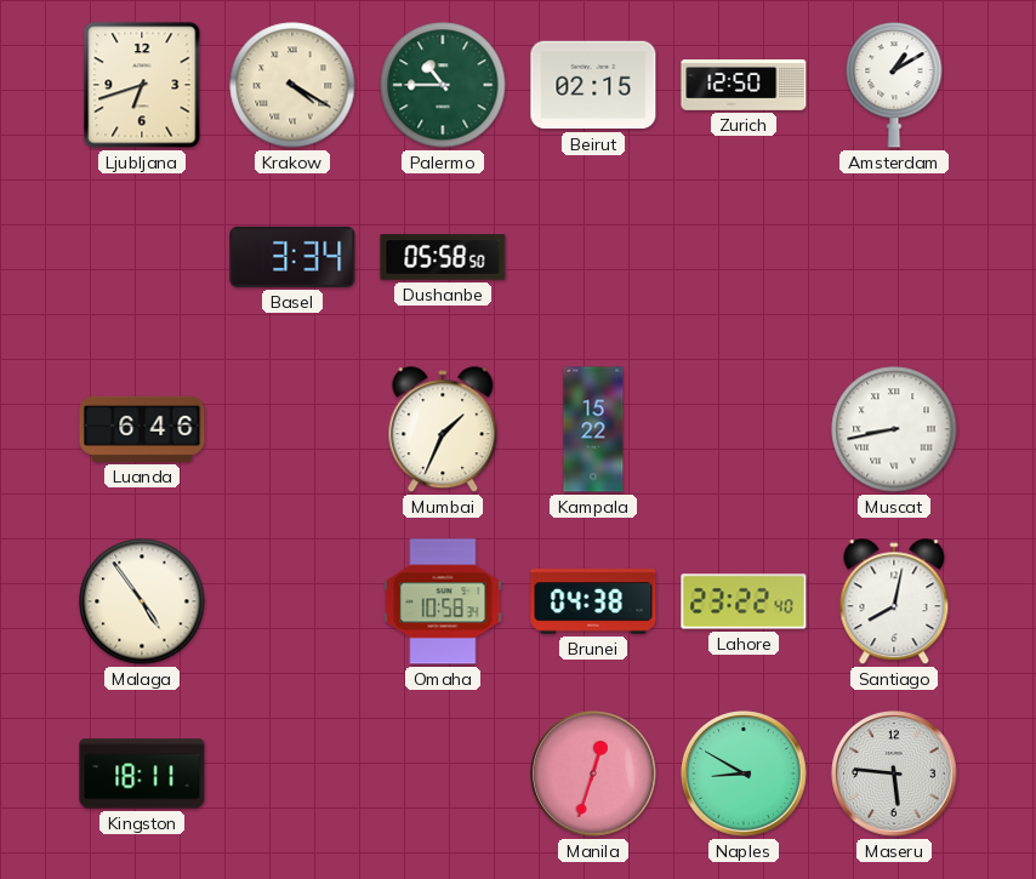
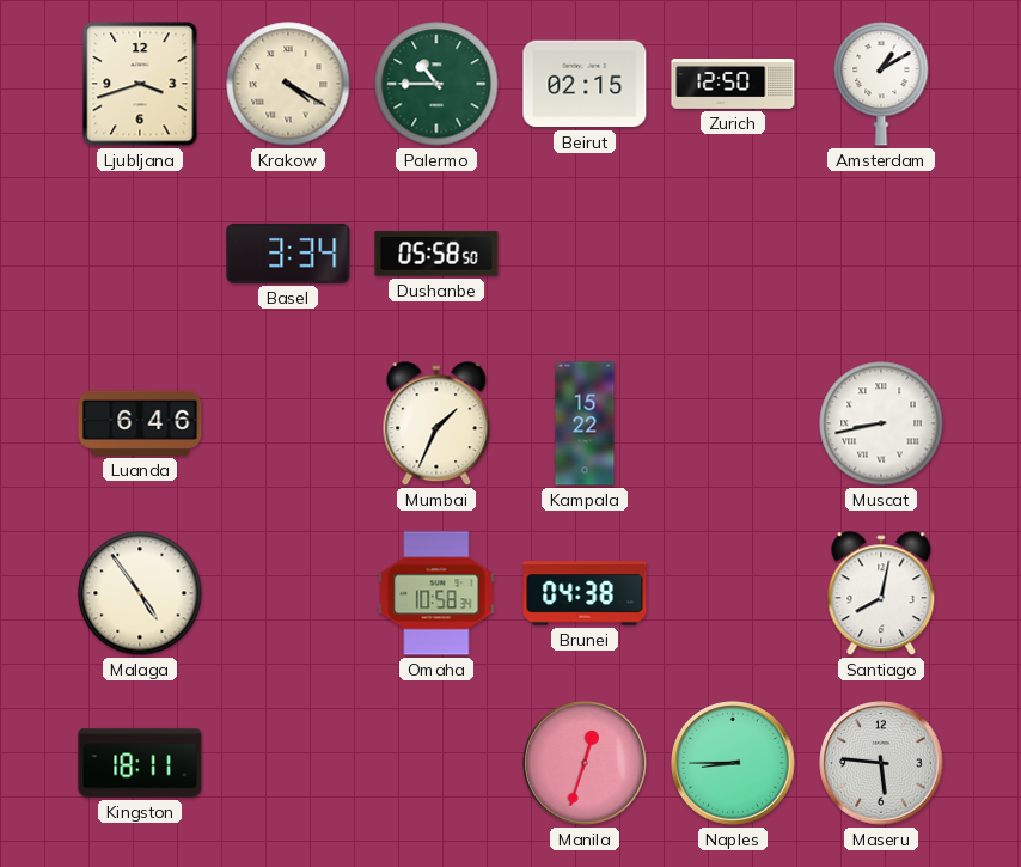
Ljubljana: 6:42 -> 3:42 (140, 84)
Lahore: 23:22 -> none (744, 601)
Naples: 8:50 -> 8:45 (734, 764)
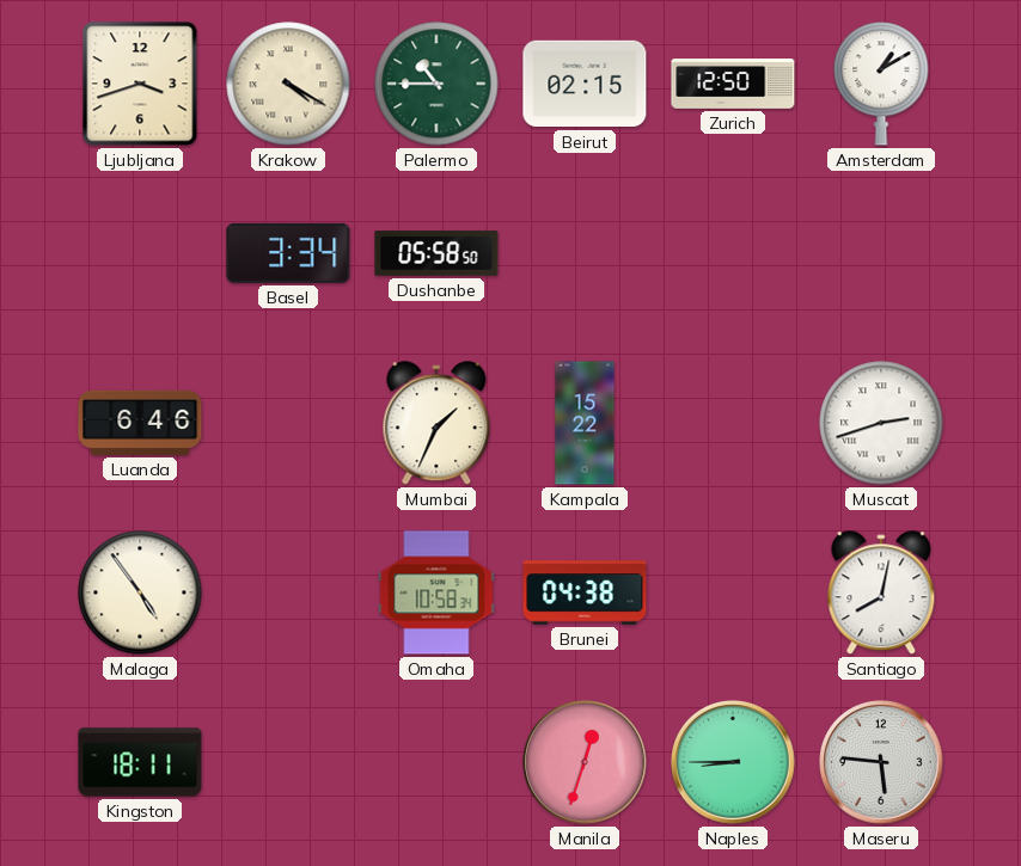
Muscat: 8:43 -> 2:42 (881, 423)
